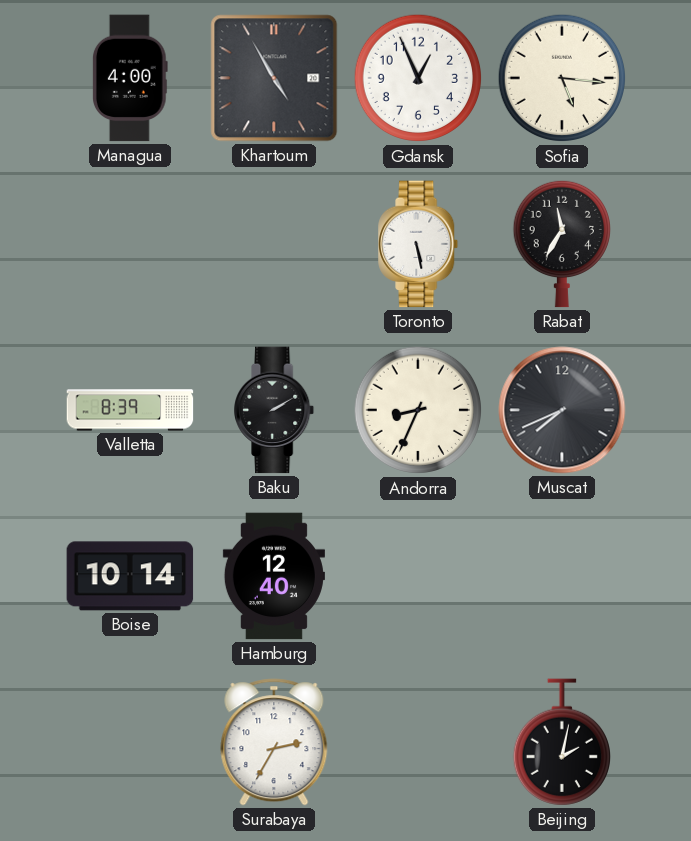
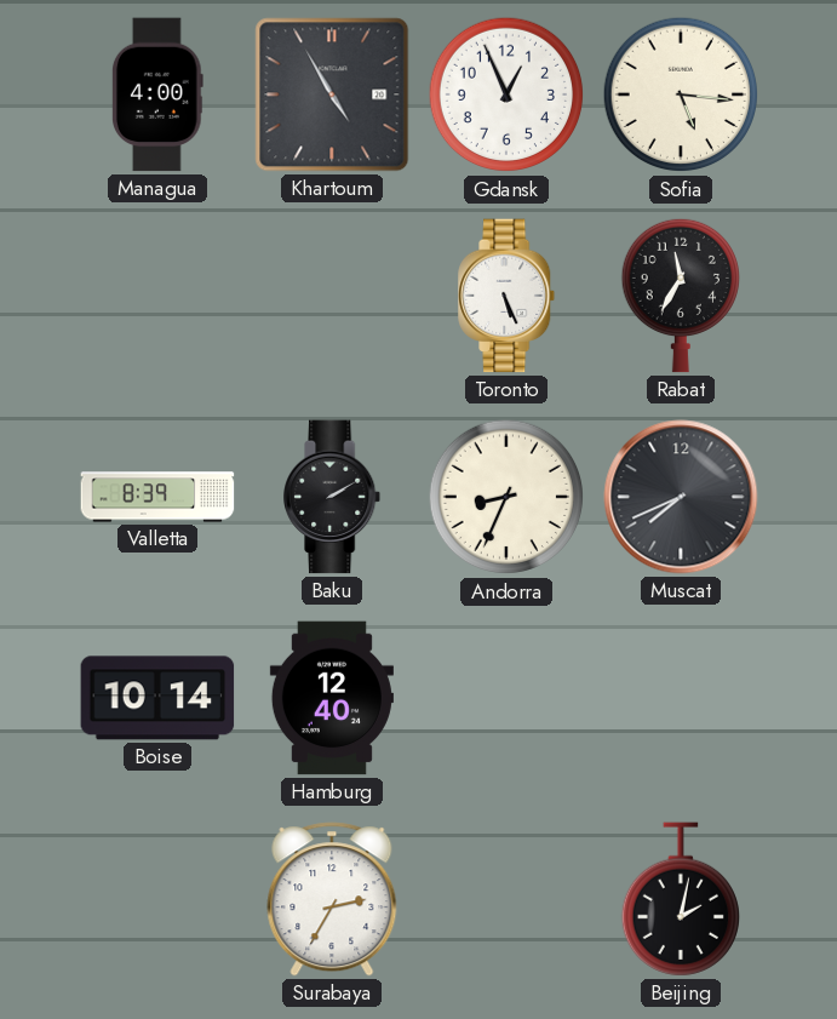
Toronto: 5:28 -> 5:26 (508, 296)
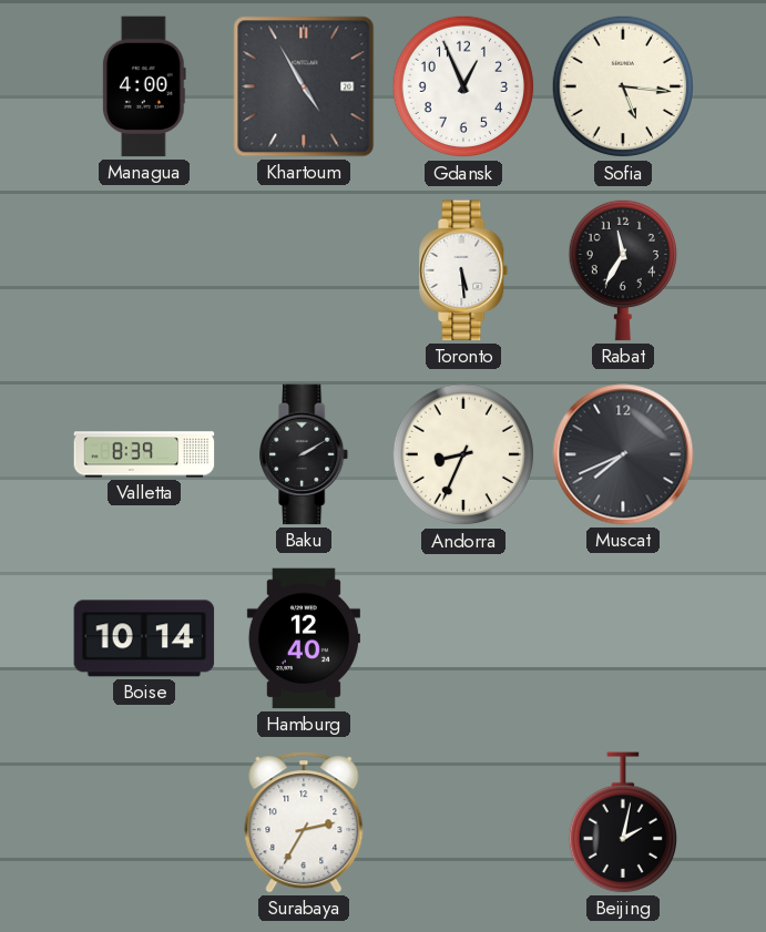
Toronto: 5:26 -> 5:29 (464, 270)
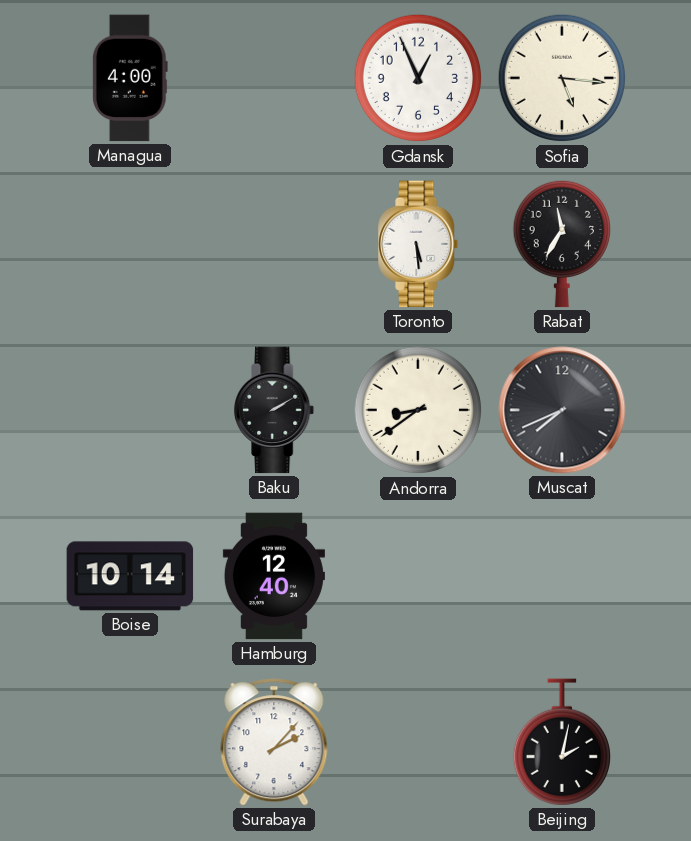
Khartoum: 4:55 -> none (304, 86)
Valletta: 8:39 -> none (144, 454)
Andorra: 8:34 -> 8:39 (418, 410)
Surabaya: 2:35 -> 2:07 (274, 742)
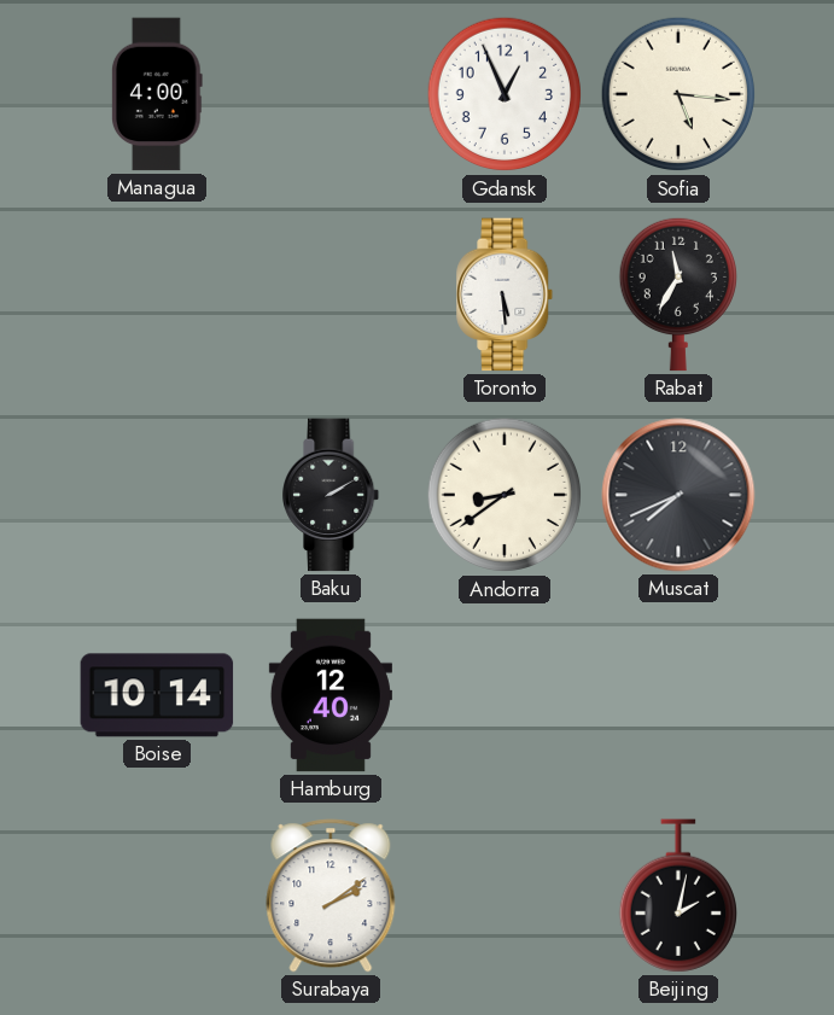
Surabaya: 2:07 -> 2:09 (331, 896)
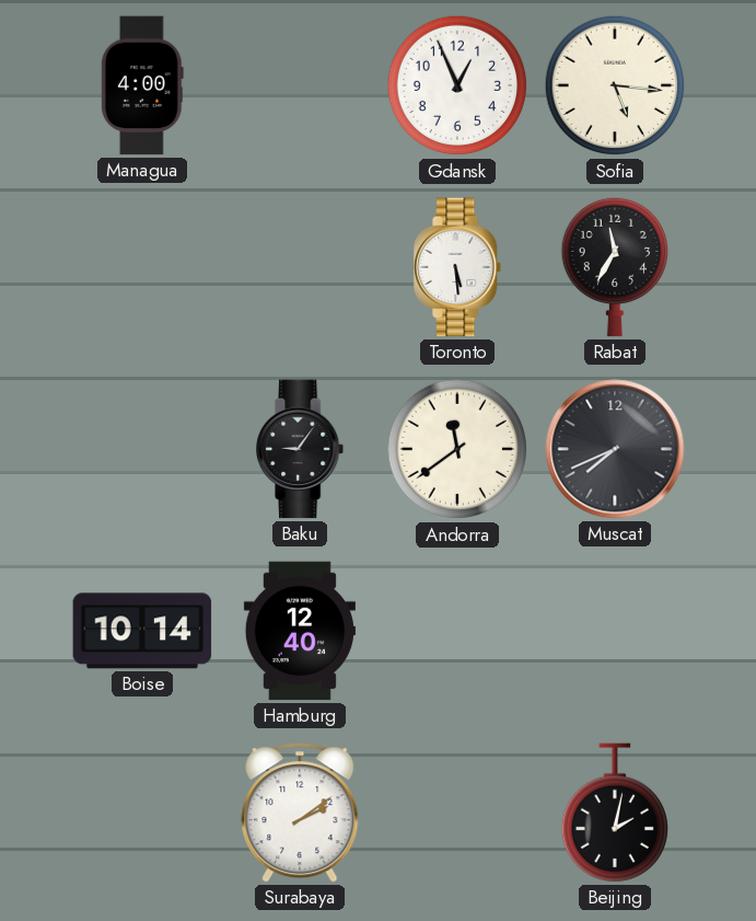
Baku: 2:10 -> 9:06 (301, 449)
Andorra: 8:39 -> 11:39 (457, 449)
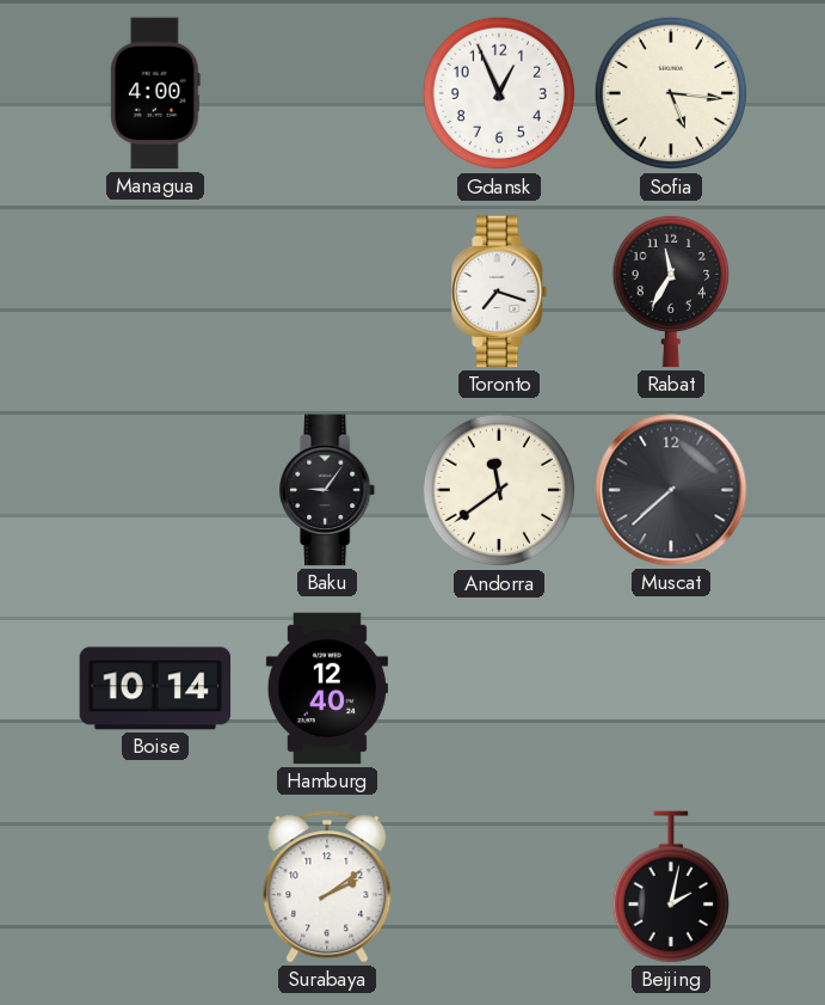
Toronto: 5:29 -> 7:18 (500, 292)
Muscat: 7:41 -> 7:38 (671, 490)
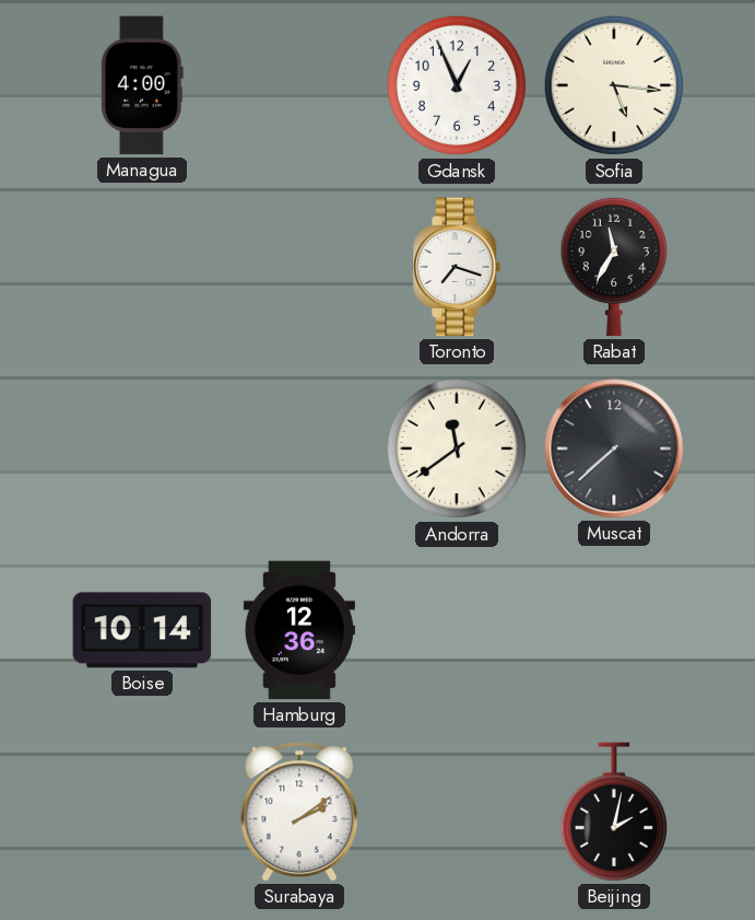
Baku: 9:06 -> none (328, 490)
Hamburg: 12:40 -> 12:36 (299, 630)
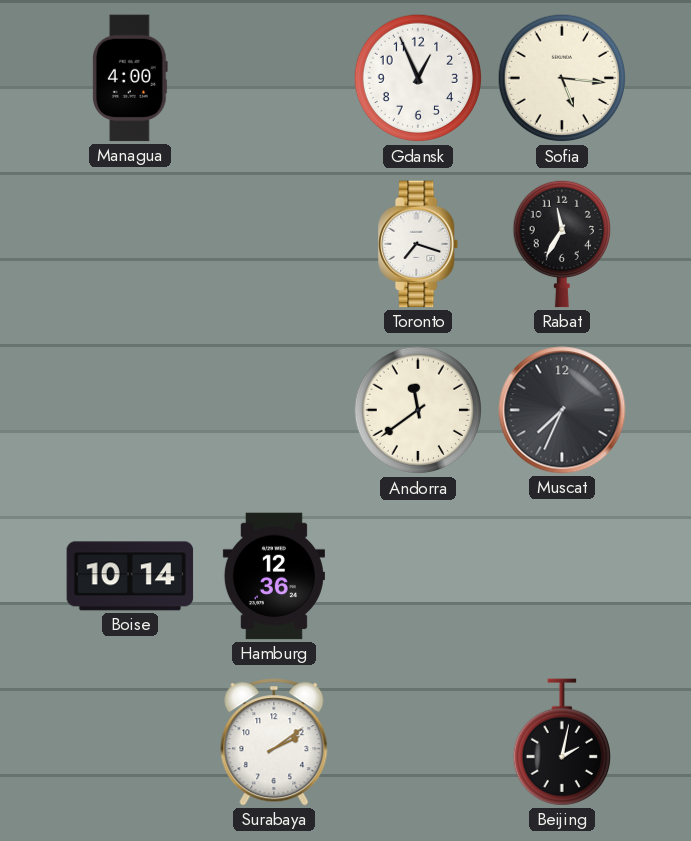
Muscat: 7:38 -> 7:34 (562, 410)
